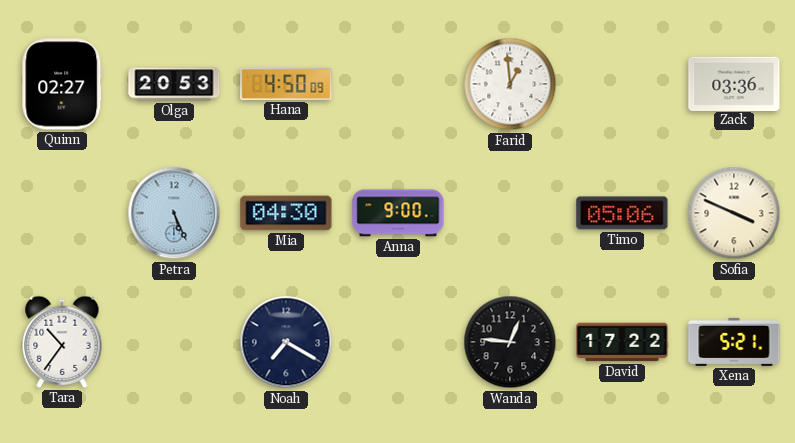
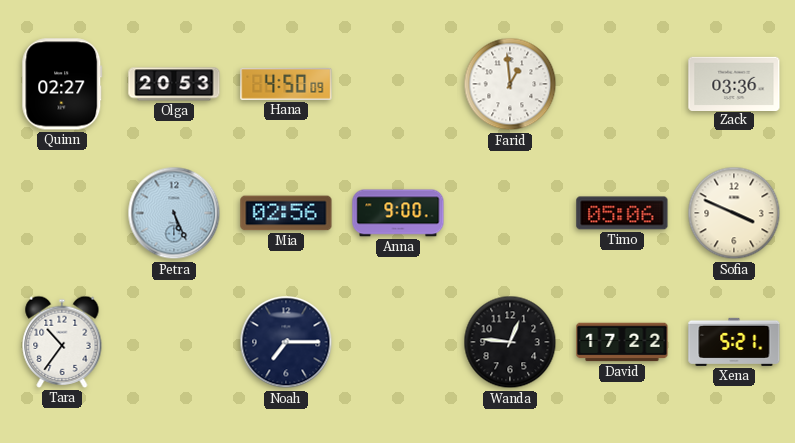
Mia: 04:30 -> 02:56 (286, 213)
Noah: 7:20 -> 7:15 (286, 342)
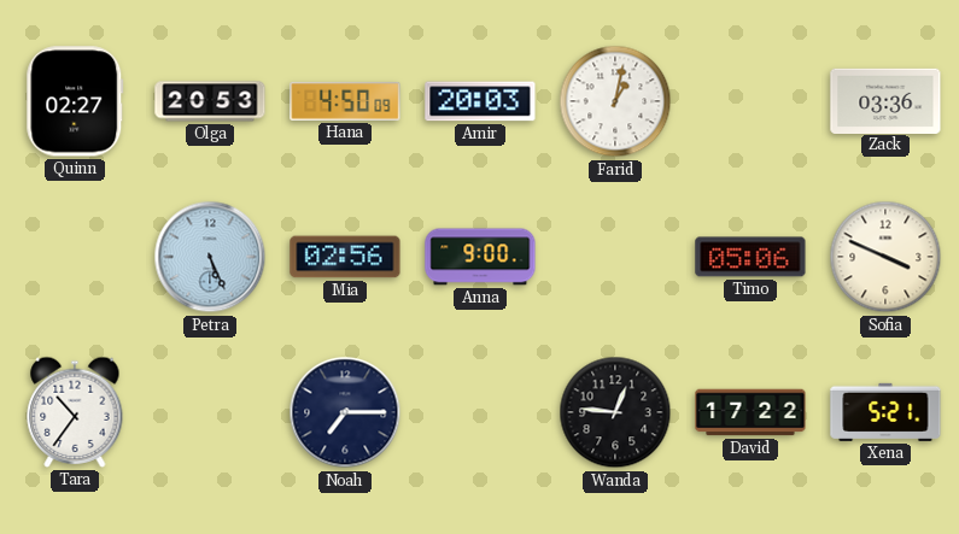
Amir: none -> 20:03 (480, 101)
Farid: 12:59 -> 1:02 (615, 101)
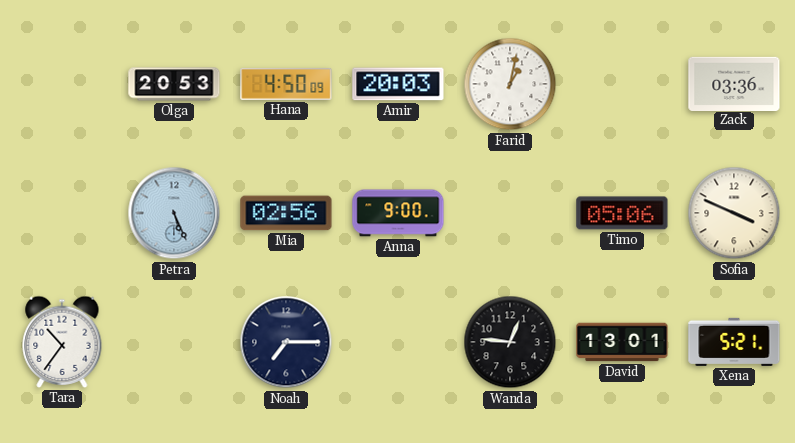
Quinn: 02:27 -> none (75, 101)
David: 17:22 -> 13:01 (622, 342)
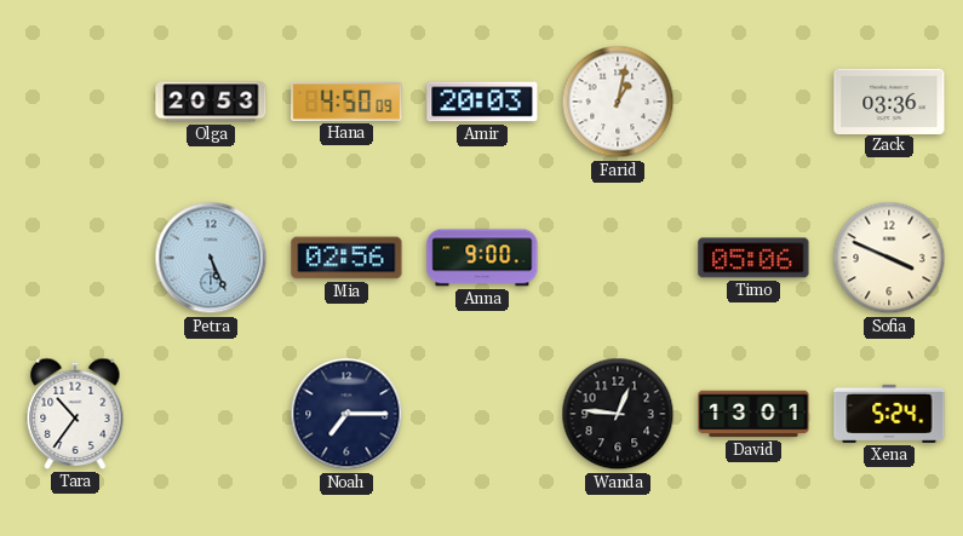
Xena: 5:21 -> 5:24 (889, 414)
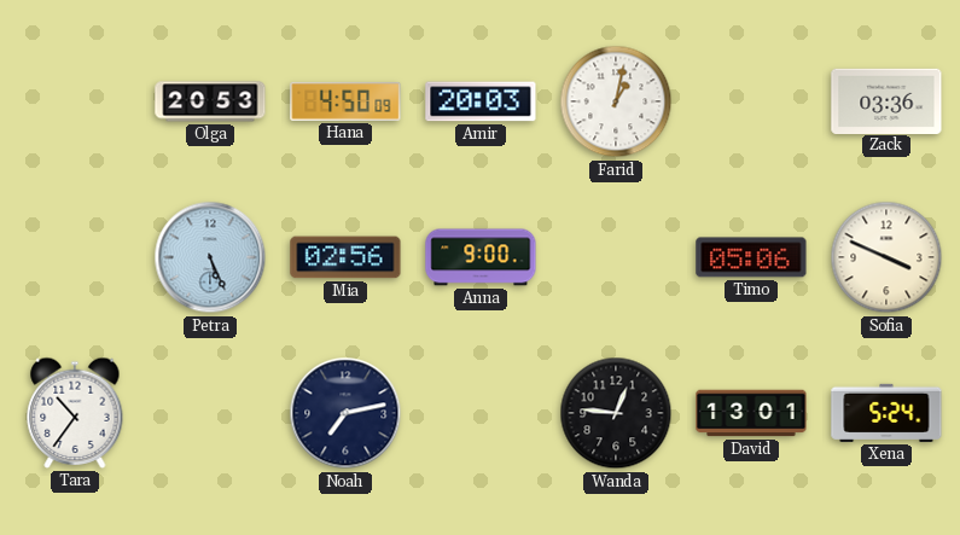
Noah: 7:15 -> 7:13 (345, 413)
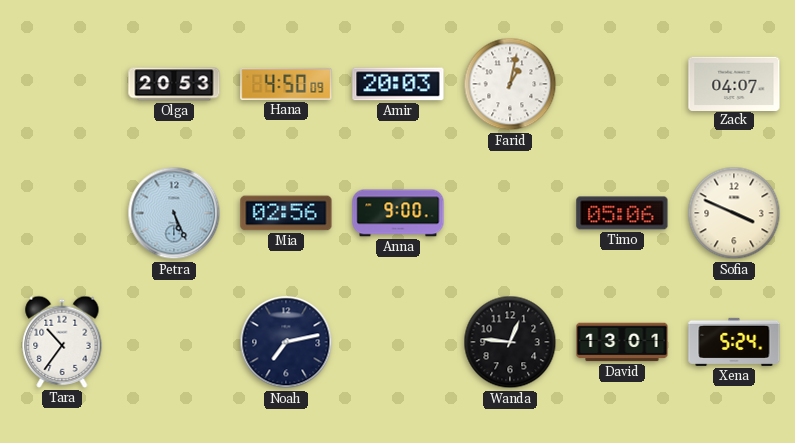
Zack: 03:36 -> 04:07 (734, 83)
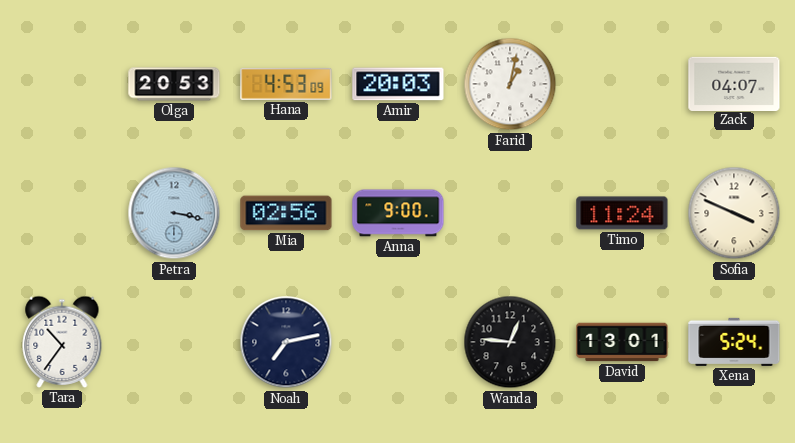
Hana: 4:50 -> 4:53 (286, 84)
Petra: 5:26 -> 3:17 (174, 213)
Timo: 05:06 -> 11:24 (622, 213)
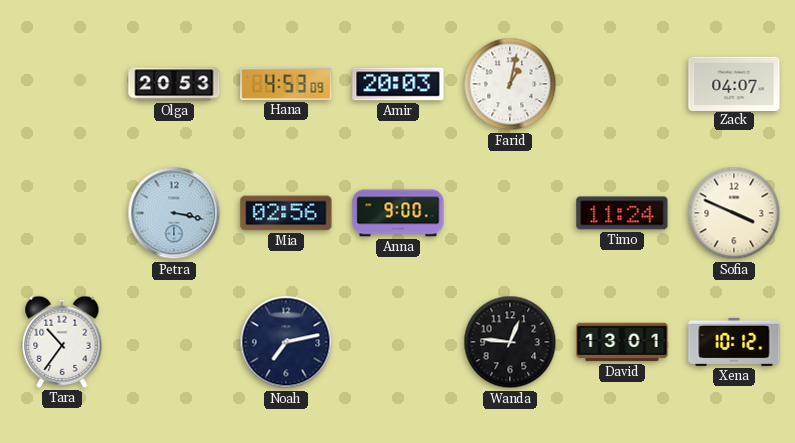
Xena: 5:24 -> 10:12 (734, 342)
